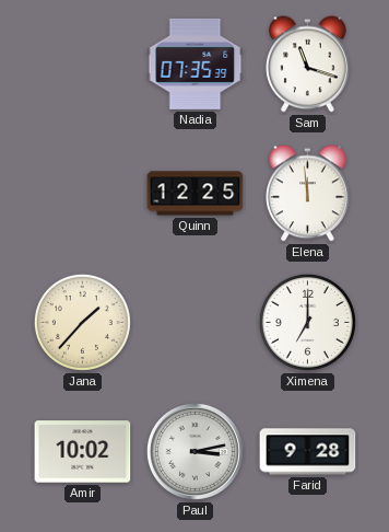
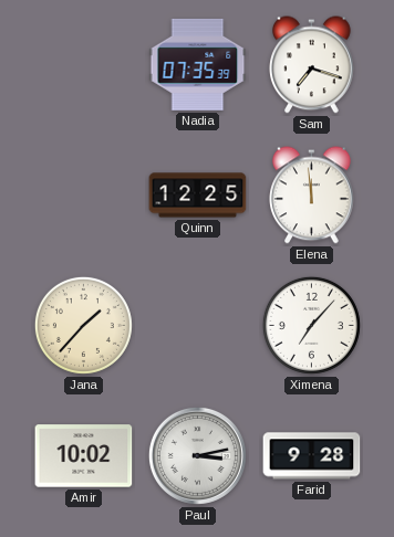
Sam: 11:18 -> 7:18 (312, 65)
Ximena: 7:00 -> 7:07 (311, 325)
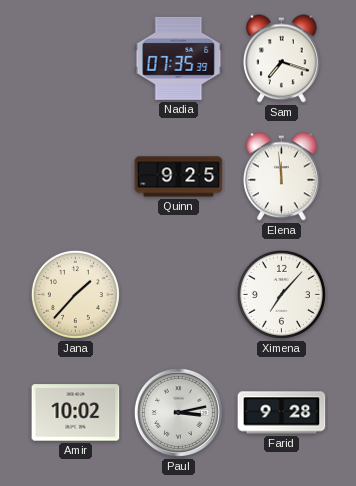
Quinn: 12:25 -> 9:25 (179, 177)
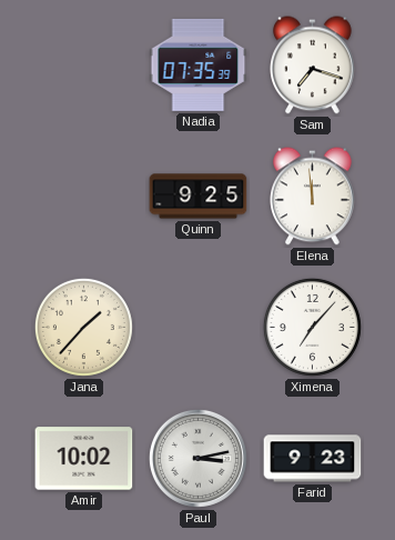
Farid: 9:28 -> 9:23 (313, 459)
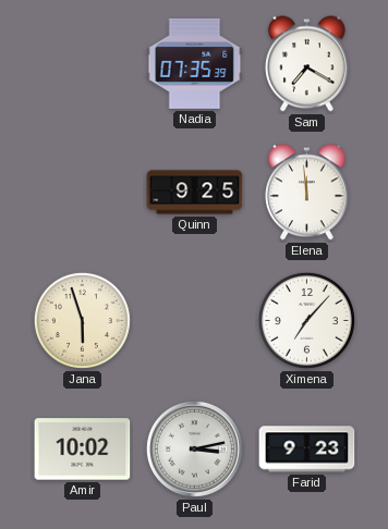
Sam: 7:18 -> 7:20 (307, 64)
Jana: 1:37 -> 5:57 (82, 320)
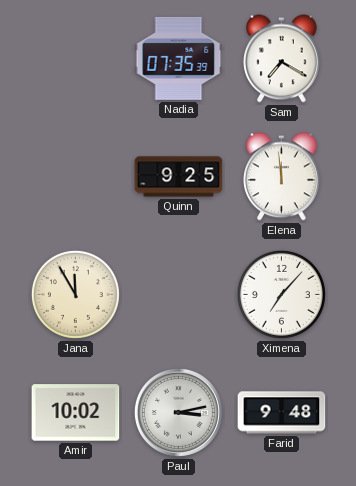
Jana: 5:57 -> 11:55 (75, 294)
Farid: 9:23 -> 9:48 (282, 413)
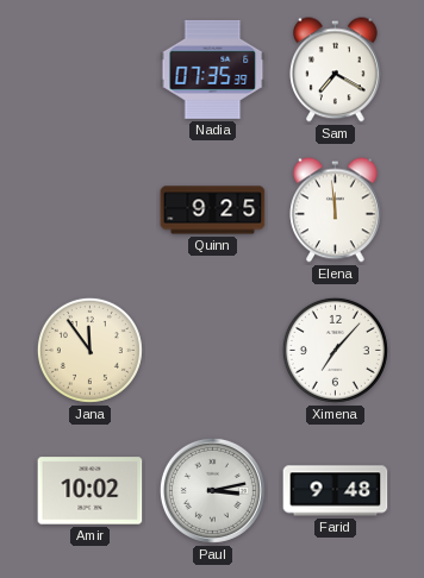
Jana: 11:55 -> 11:54 (89, 350)
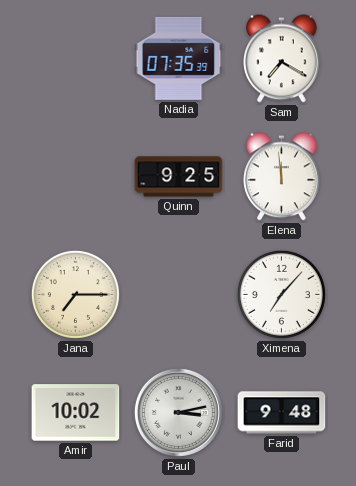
Jana: 11:54 -> 7:15 (75, 294)
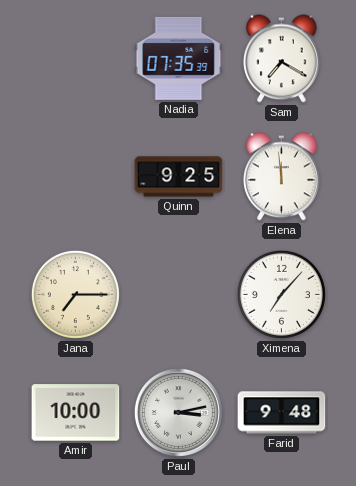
Amir: 10:02 -> 10:00 (76, 413)
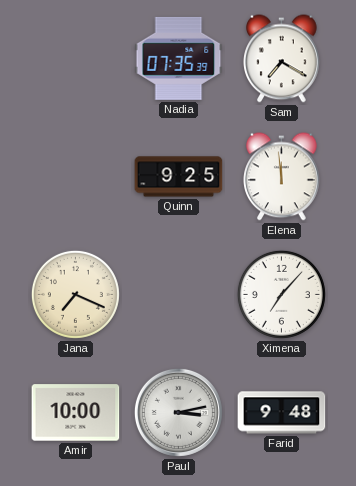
Jana: 7:15 -> 7:19 (75, 294)
